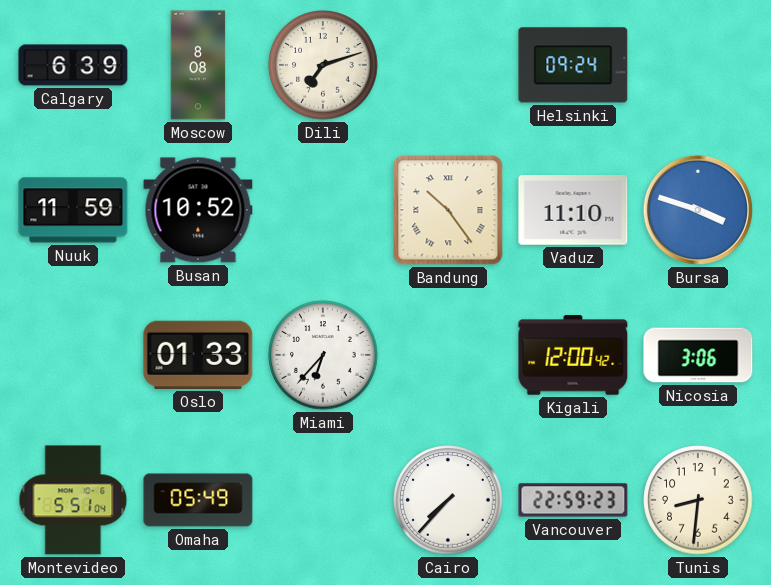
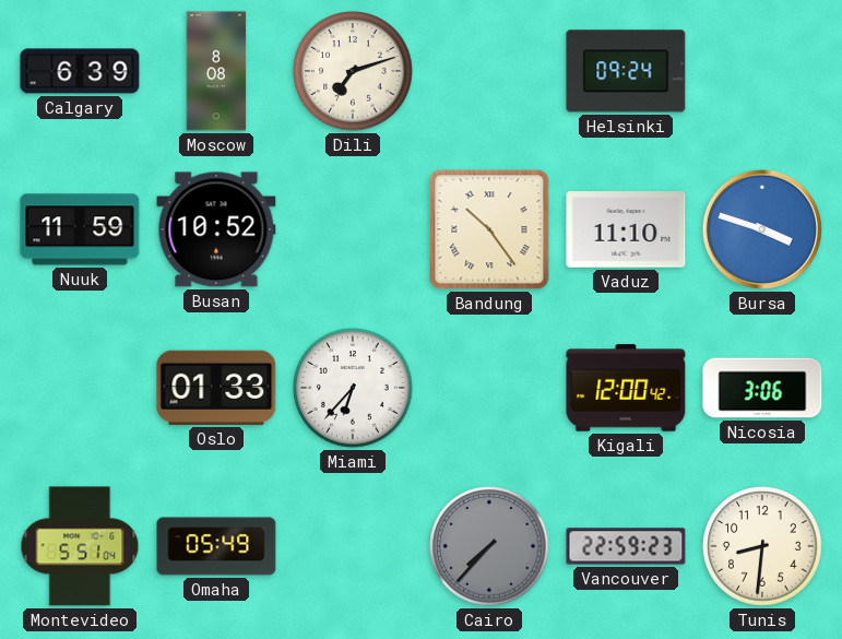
Cairo dial: white -> grey (489, 546)
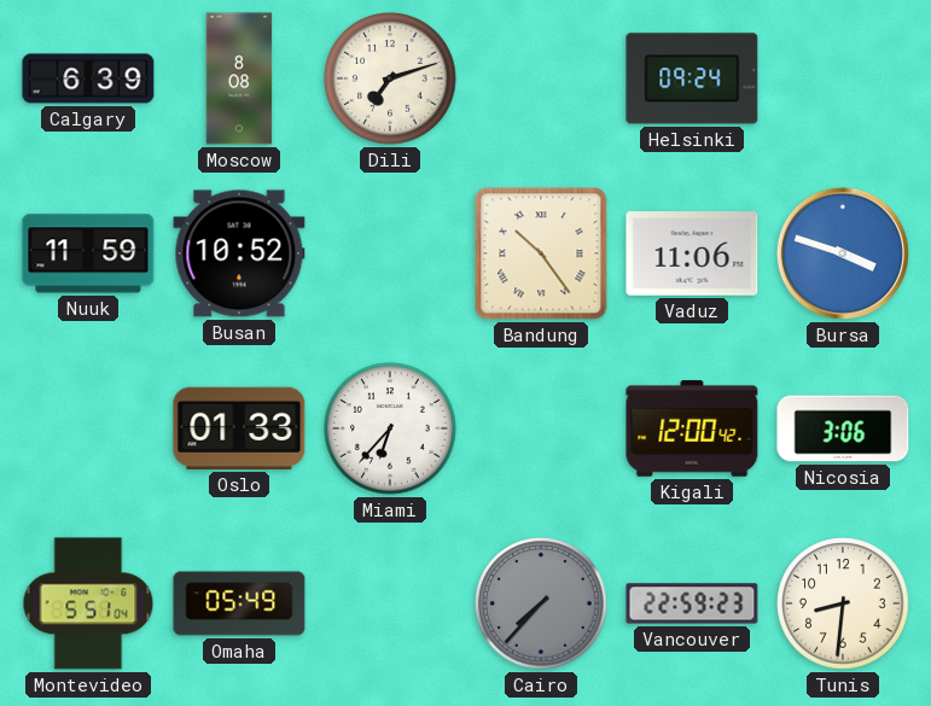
Vaduz: 11:10 -> 11:06 (692, 253)
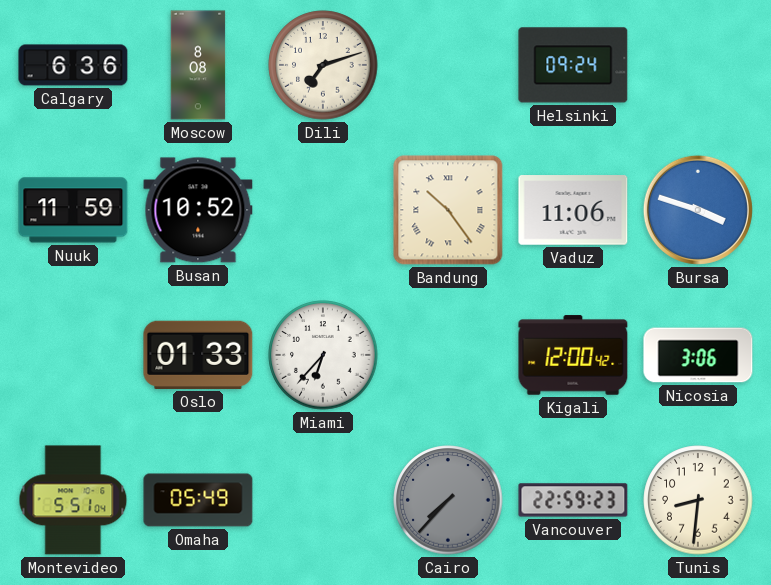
Calgary: 6:39 -> 6:36 (73, 65)
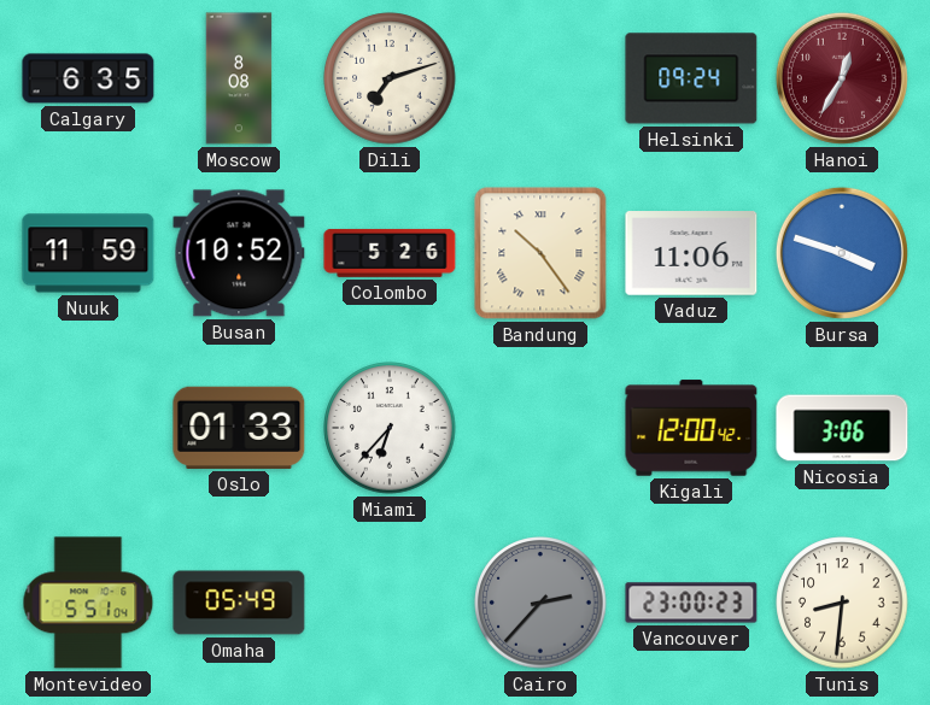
Calgary: 6:36 -> 6:35 (88, 78)
Hanoi: none -> 12:35 (842, 78)
Colombo: none -> 5:26 (390, 253)
Cairo: 7:37 -> 2:37 (540, 603)
Vancouver: 22:59 -> 23:00 (691, 603)
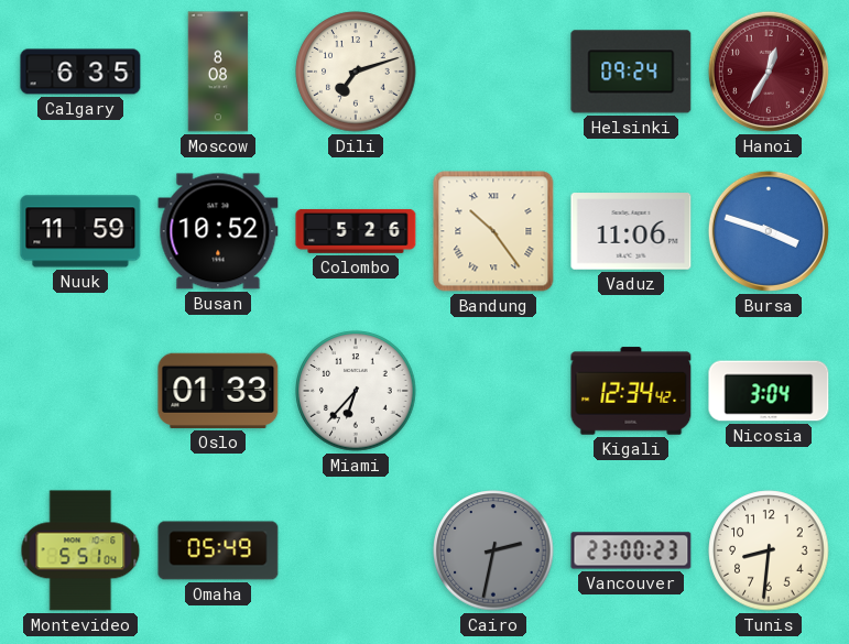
Kigali: 12:00 -> 12:34 (631, 391)
Nicosia: 3:06 -> 3:04 (769, 391)
Cairo: 2:37 -> 2:32 (493, 550)
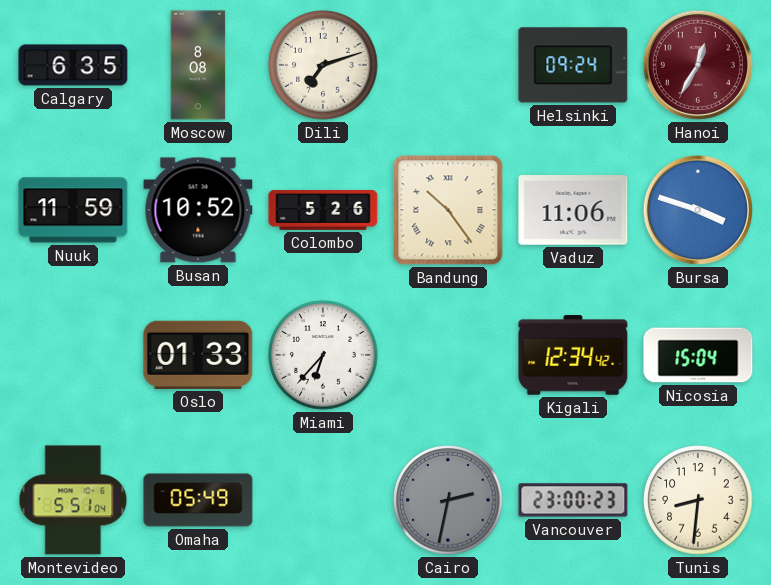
Nicosia: 3:04 -> 15:04 (698, 355)
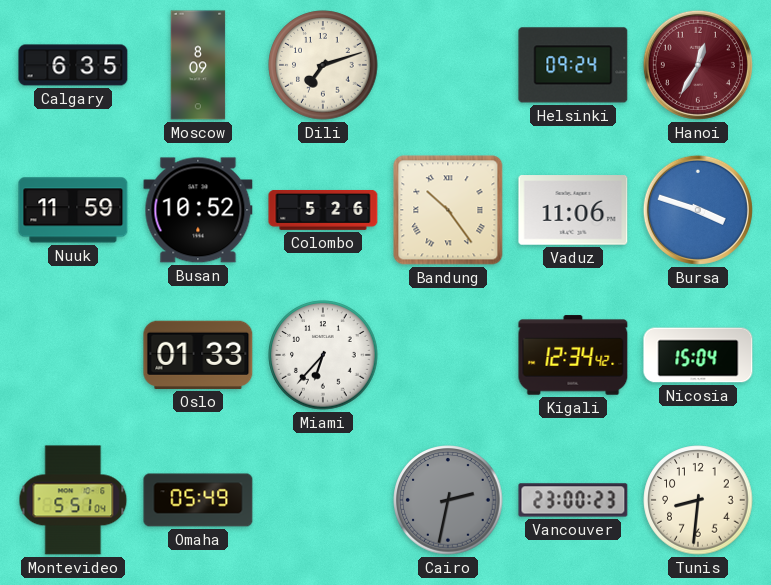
Moscow: 8:08 -> 8:09 (198, 65)
